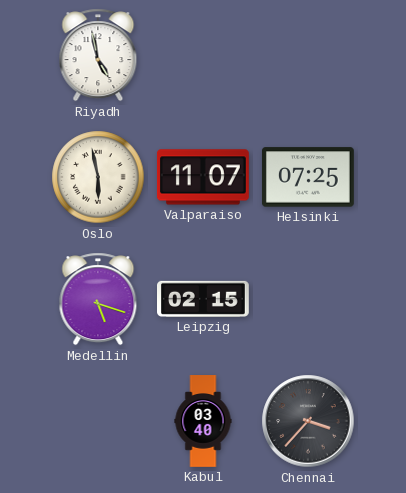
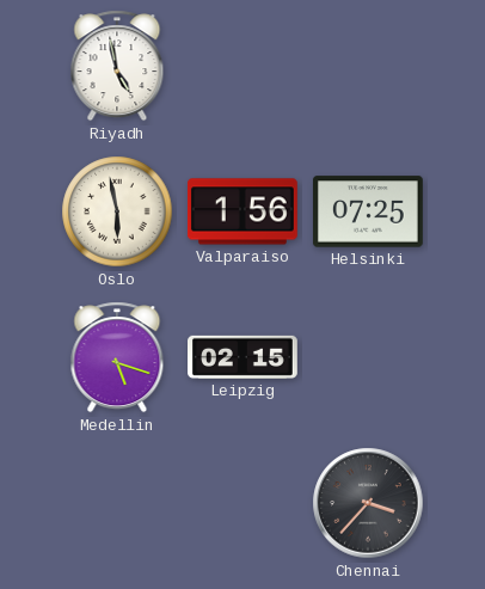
Valparaiso: 11:07 -> 1:56 (242, 211)
Kabul: 03:40 -> none (203, 421)
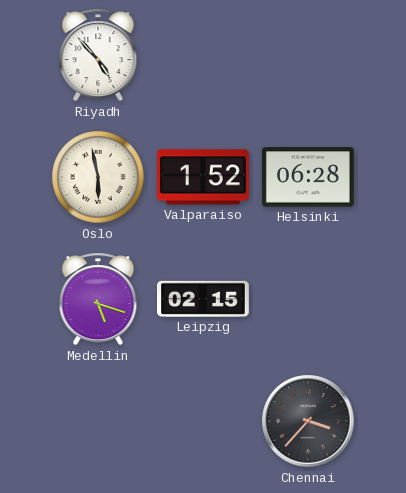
Riyadh: 4:58 -> 4:53 (98, 55)
Valparaiso: 1:56 -> 1:52 (203, 177)
Helsinki: 07:25 -> 06:28 (308, 177)
